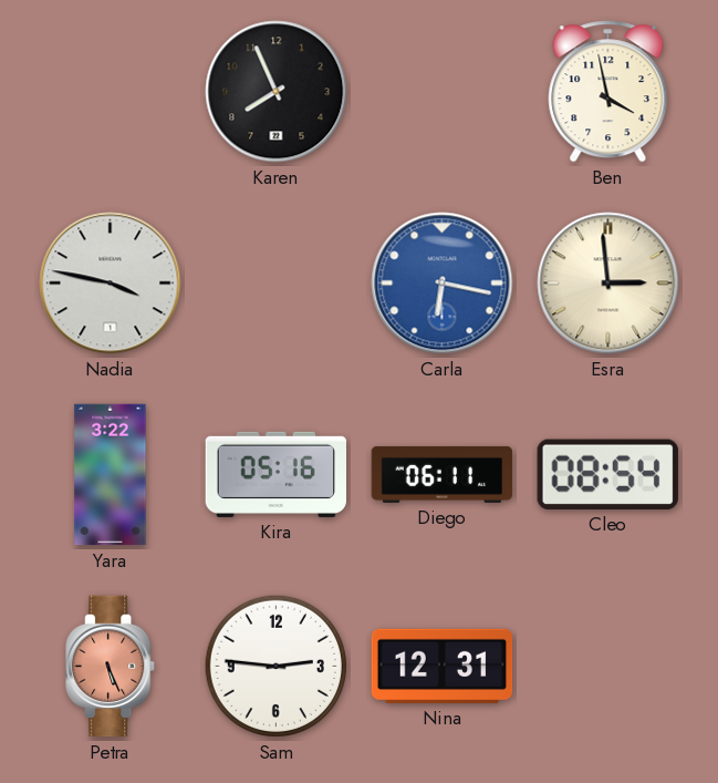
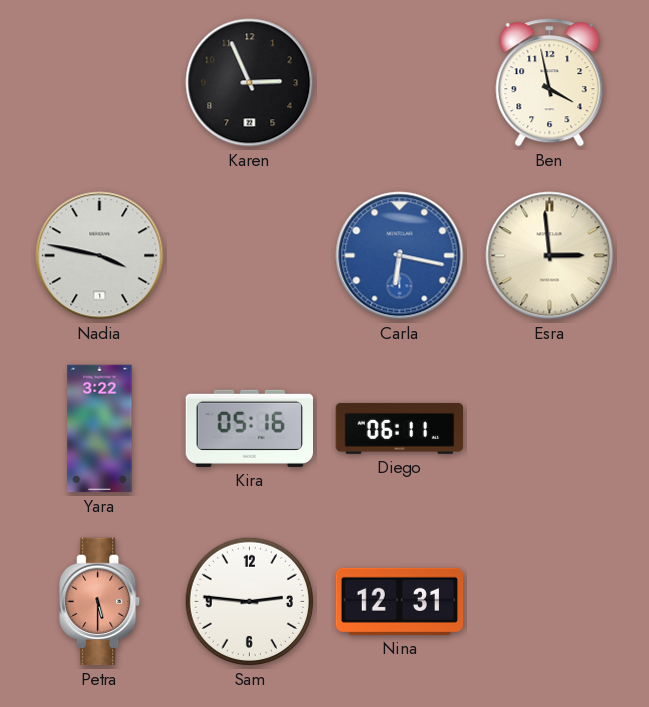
Karen: 7:56 -> 2:56 (250, 83)
Cleo: 08:54 -> none (607, 474)
Petra: 5:26 -> 5:30 (100, 602)
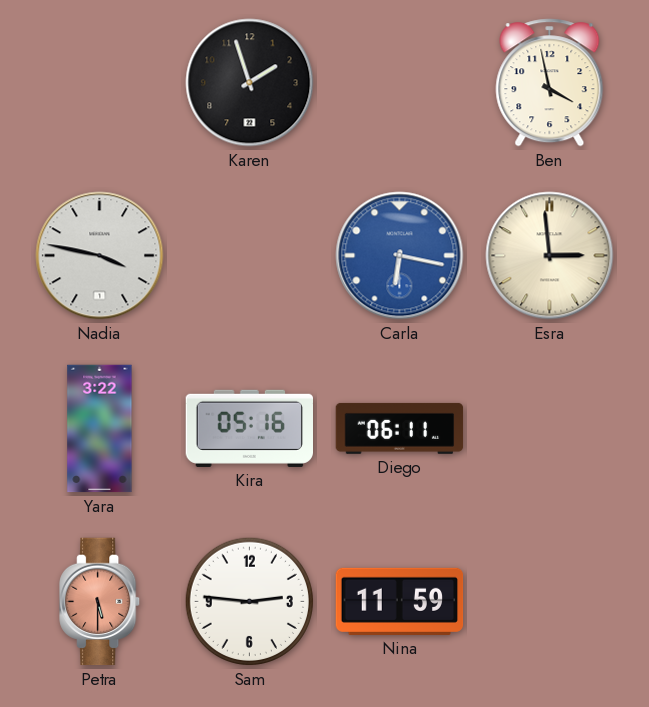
Karen: 2:56 -> 1:57 (250, 83)
Nina: 12:31 -> 11:59 (400, 601)
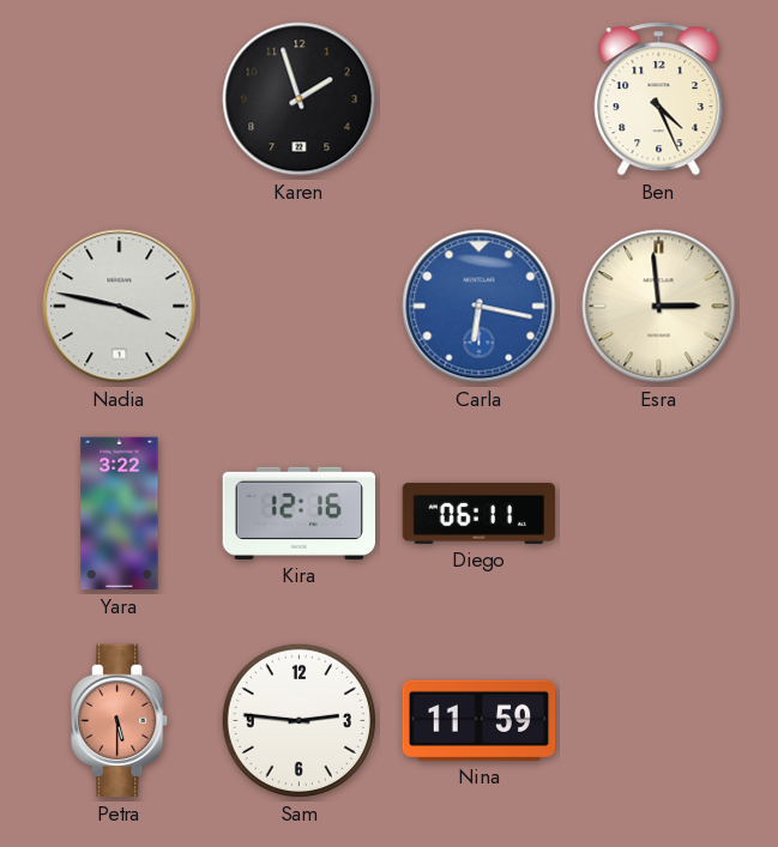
Ben: 3:58 -> 4:26 (659, 99)
Kira: 05:16 -> 12:16 (298, 513)
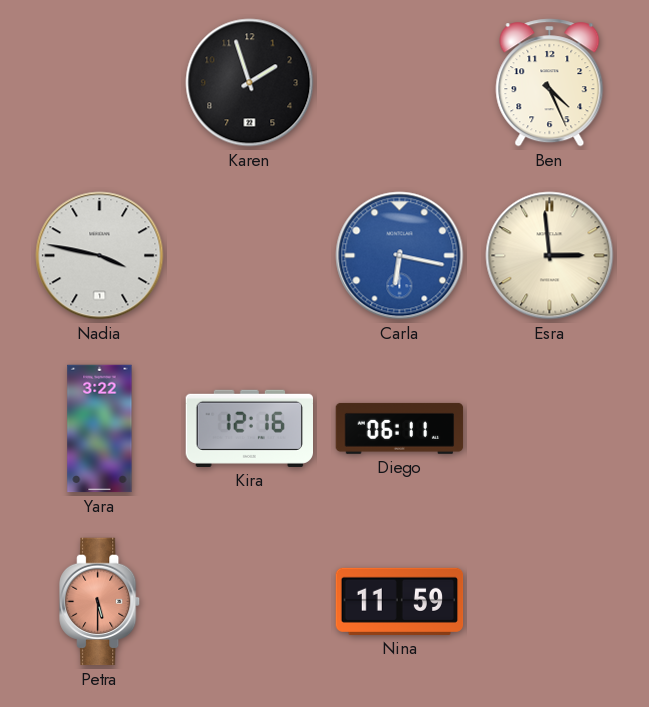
Sam: 2:46 -> none (298, 720)
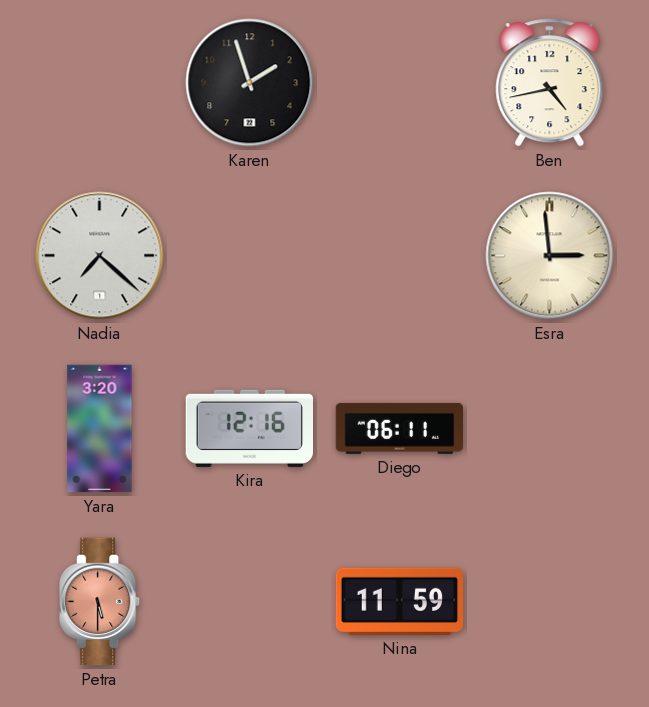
Ben: 4:26 -> 4:43 (550, 83)
Nadia: 3:47 -> 7:22 (100, 256)
Carla: 6:17 -> none (400, 256)
Yara: 3:22 -> 3:20 (100, 429)
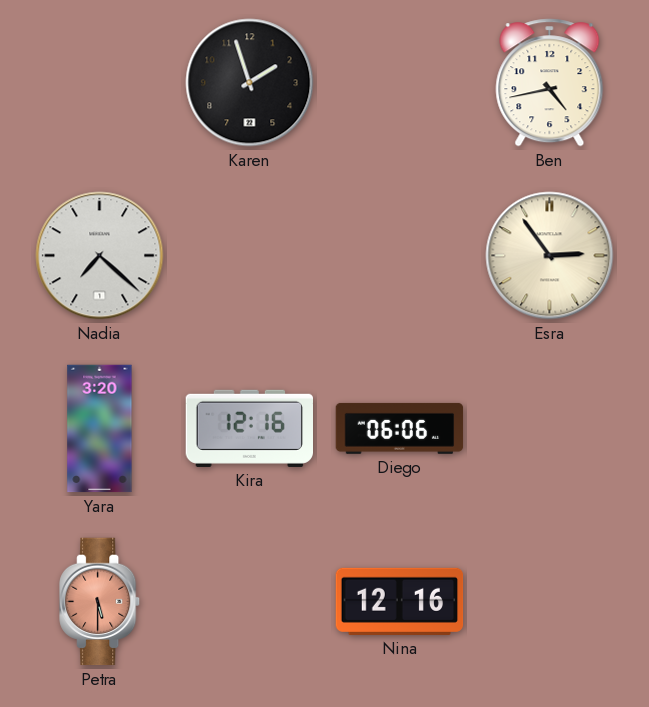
Esra: 2:59 -> 2:54 (550, 256)
Diego: 06:11 -> 06:06 (400, 428)
Nina: 11:59 -> 12:16 (400, 601)
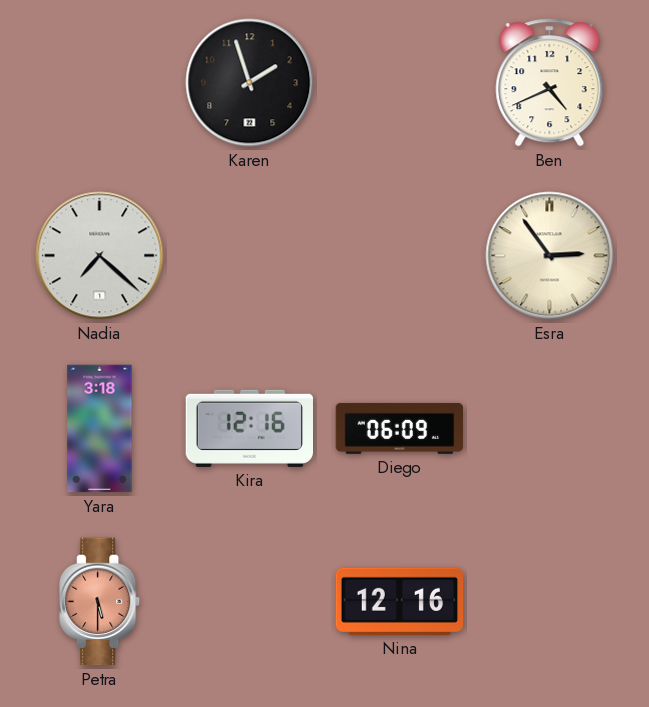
Ben: 4:43 -> 4:41 (550, 83)
Yara: 3:20 -> 3:18 (100, 429)
Diego: 06:06 -> 06:09 (400, 428)
